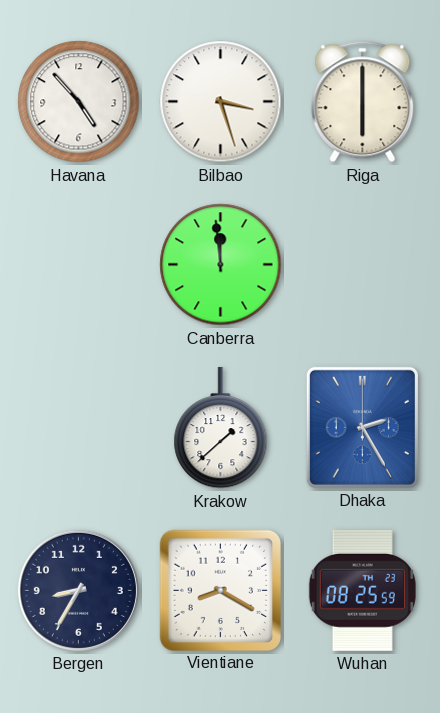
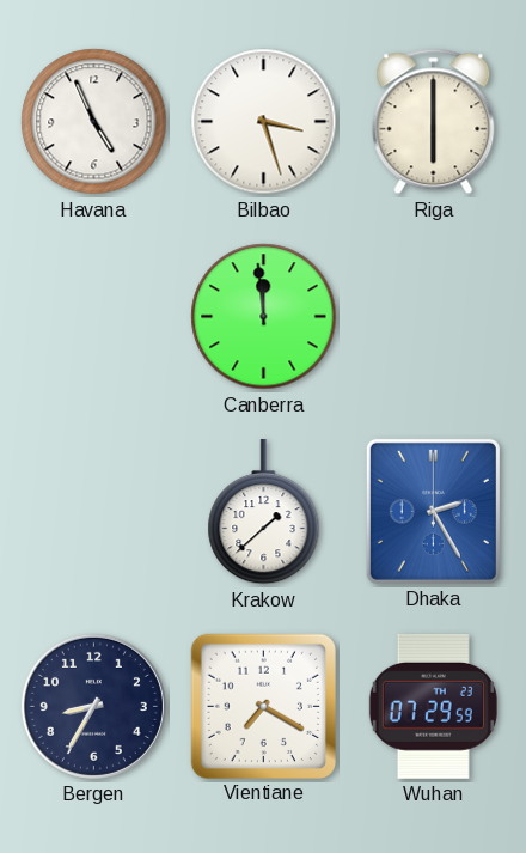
Havana: 4:53 -> 4:56 (94, 122)
Vientiane: 8:20 -> 7:20 (263, 706)
Wuhan: 08:25 -> 07:29 (433, 706)
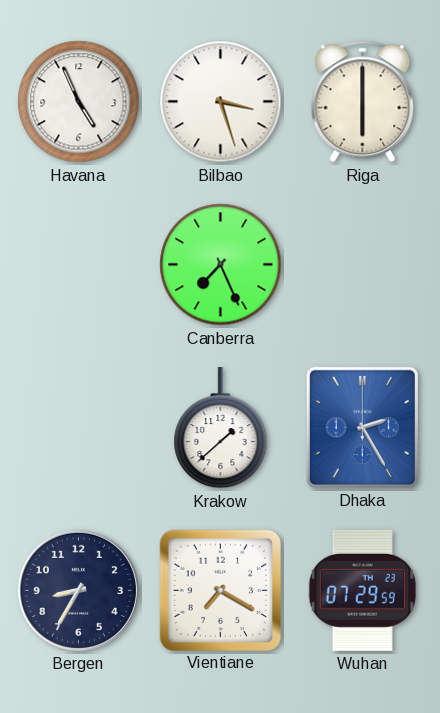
Canberra: 11:59 -> 7:26 (221, 265)
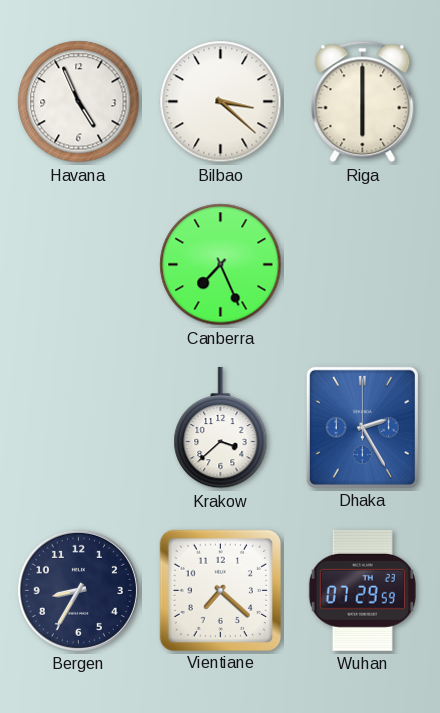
Bilbao: 3:27 -> 3:22 (221, 102)
Krakow: 1:38 -> 3:38 (221, 428)
Vientiane: 7:20 -> 7:22 (220, 590)
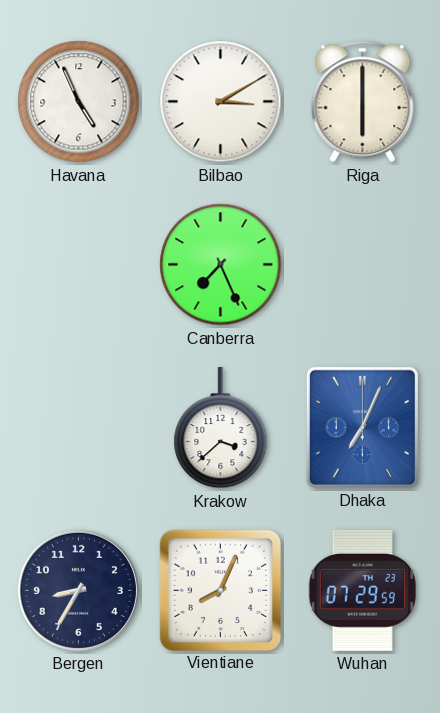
Bilbao: 3:22 -> 3:10 (221, 102)
Dhaka: 2:25 -> 7:04 (362, 427)
Vientiane: 7:22 -> 8:04 (220, 590)
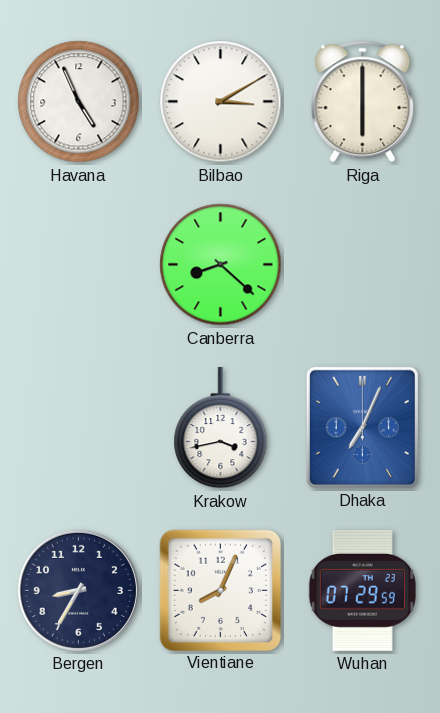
Canberra: 7:26 -> 8:22 (221, 265)
Krakow: 3:38 -> 3:43 (221, 428)
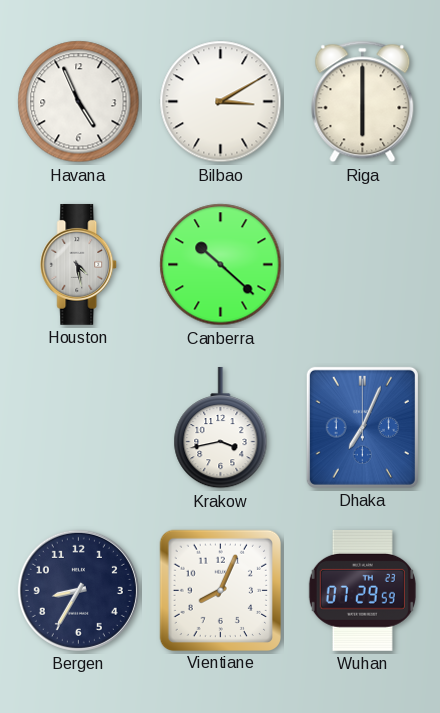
Houston: none -> 4:28 (79, 264)
Canberra: 8:22 -> 10:22 (221, 265)
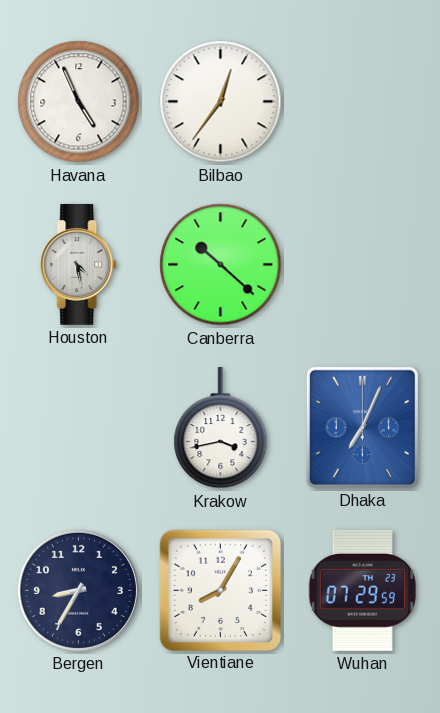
Bilbao: 3:10 -> 12:36 (221, 102)
Riga: 6:00 -> none (363, 102)
Vientiane: 8:04 -> 8:05 (220, 590)
